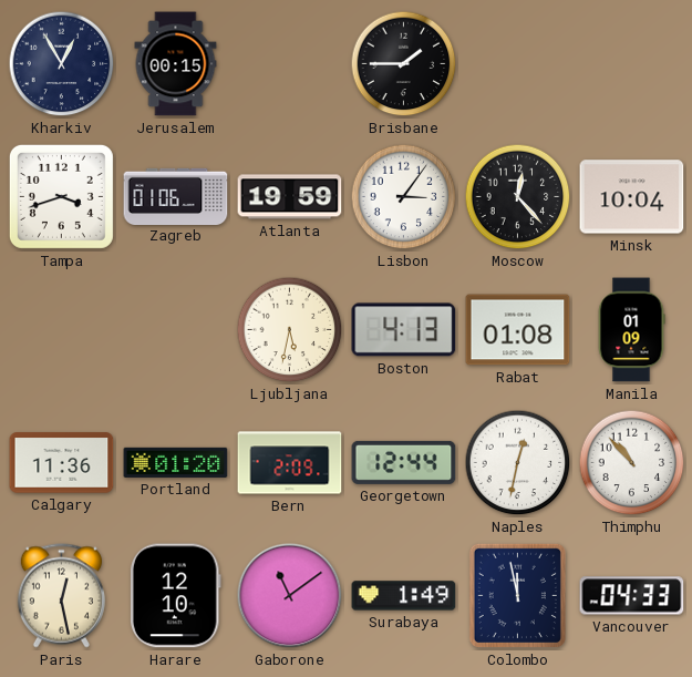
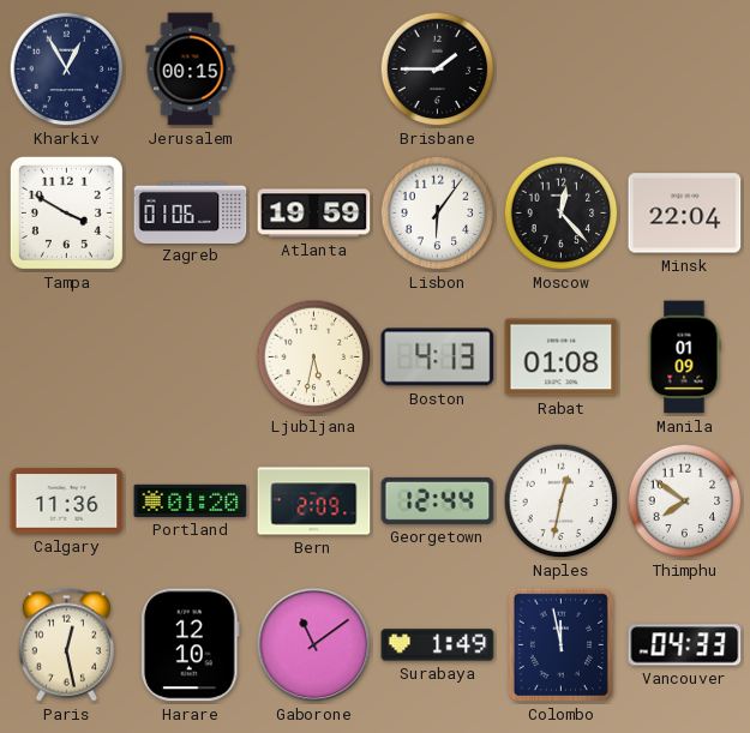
Tampa: 3:42 -> 3:50 (66, 212)
Lisbon: 3:06 -> 6:06 (438, 214)
Minsk: 10:04 -> 22:04 (685, 214)
Thimphu: 10:53 -> 7:51 (685, 501)
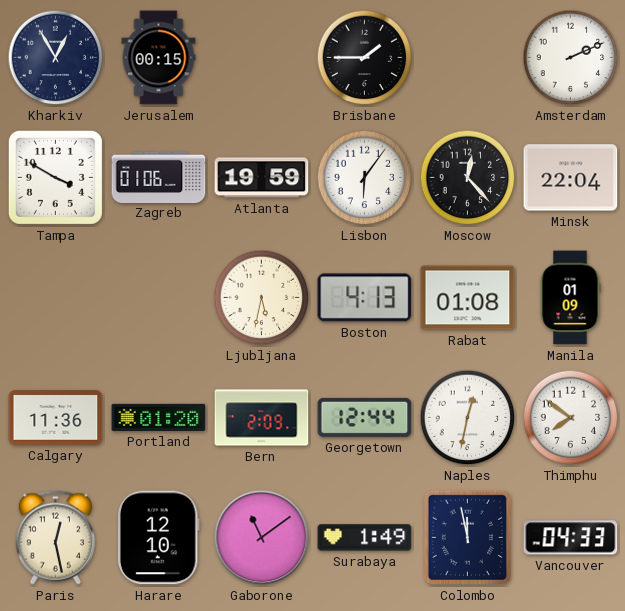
Amsterdam: none -> 2:11 (571, 58)
